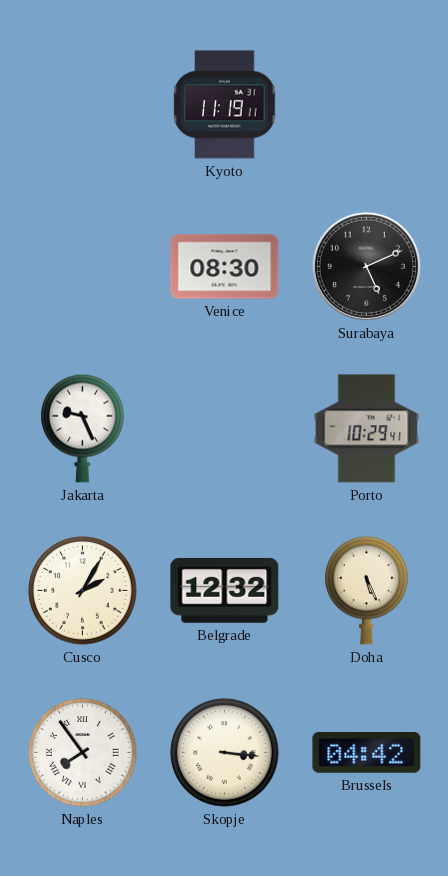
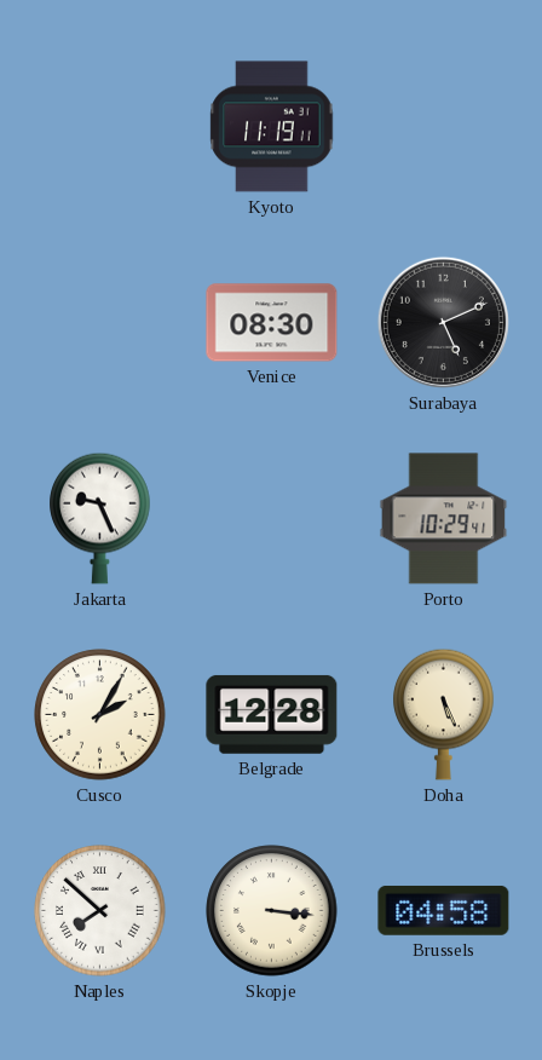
Belgrade: 12:32 -> 12:28 (272, 714)
Naples: 7:54 -> 7:52 (100, 911)
Brussels: 04:42 -> 04:58 (444, 910)
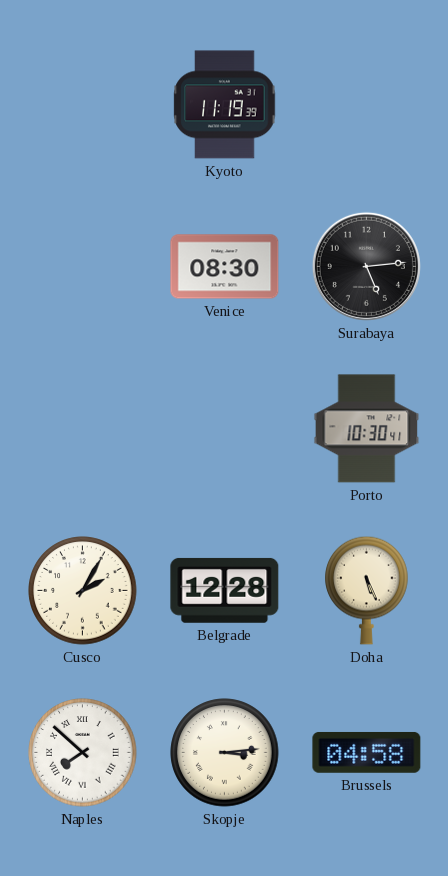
Kyoto: 11:19:11 -> 11:19:39 (225, 105)
Surabaya: 5:11 -> 5:14 (366, 266)
Jakarta: 9:26 -> none (100, 518)
Porto: 10:29 -> 10:30 (367, 429)
Skopje: 3:16 -> 3:14 (225, 753)
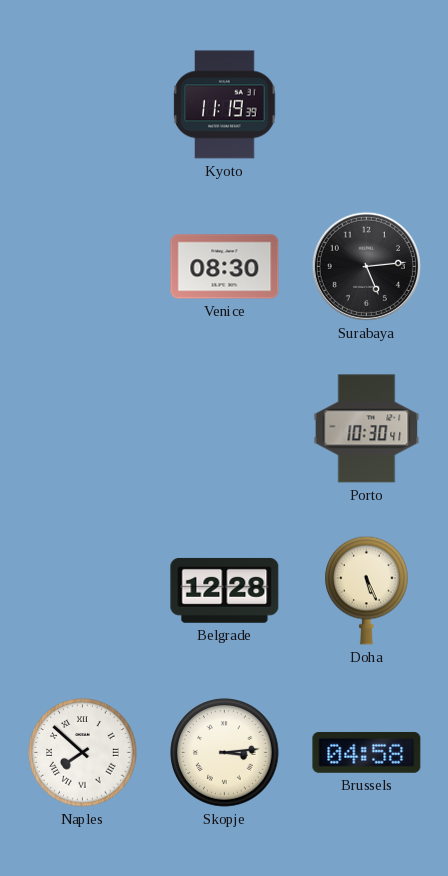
Cusco: 2:05 -> none (83, 591)
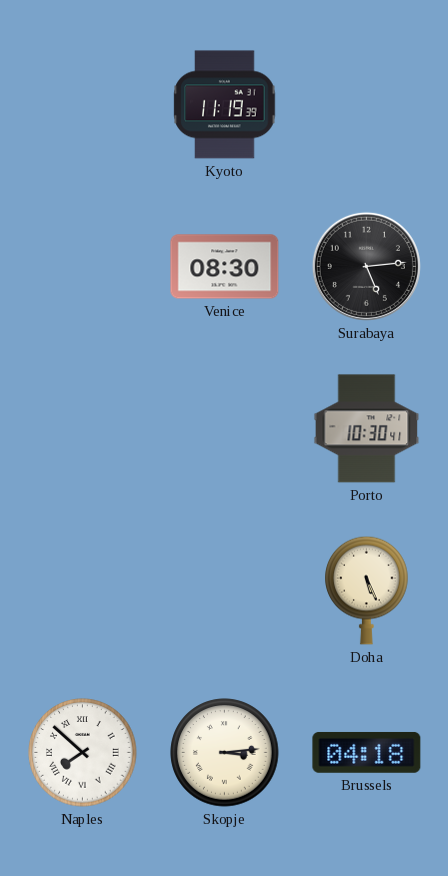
Belgrade: 12:28 -> none (225, 590)
Brussels: 04:58 -> 04:18 (367, 752)
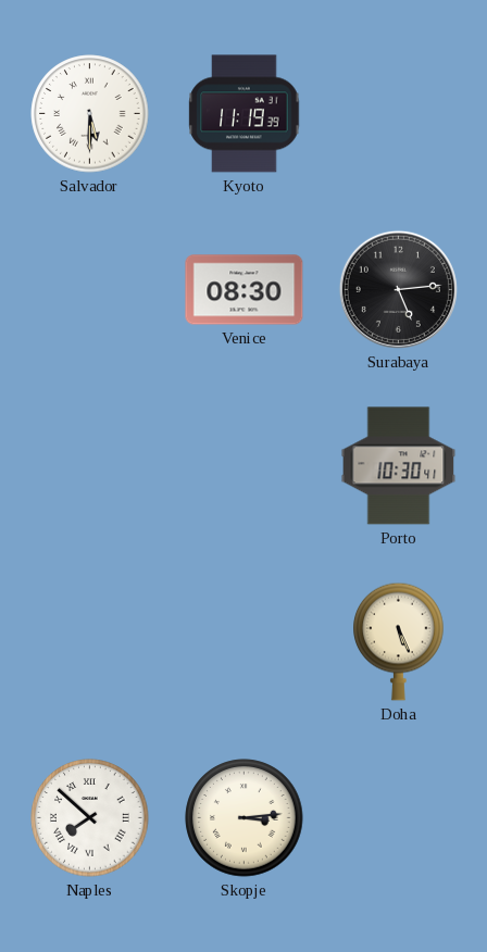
Salvador: none -> 5:30 (90, 114)
Brussels: 04:18 -> none (367, 752)
